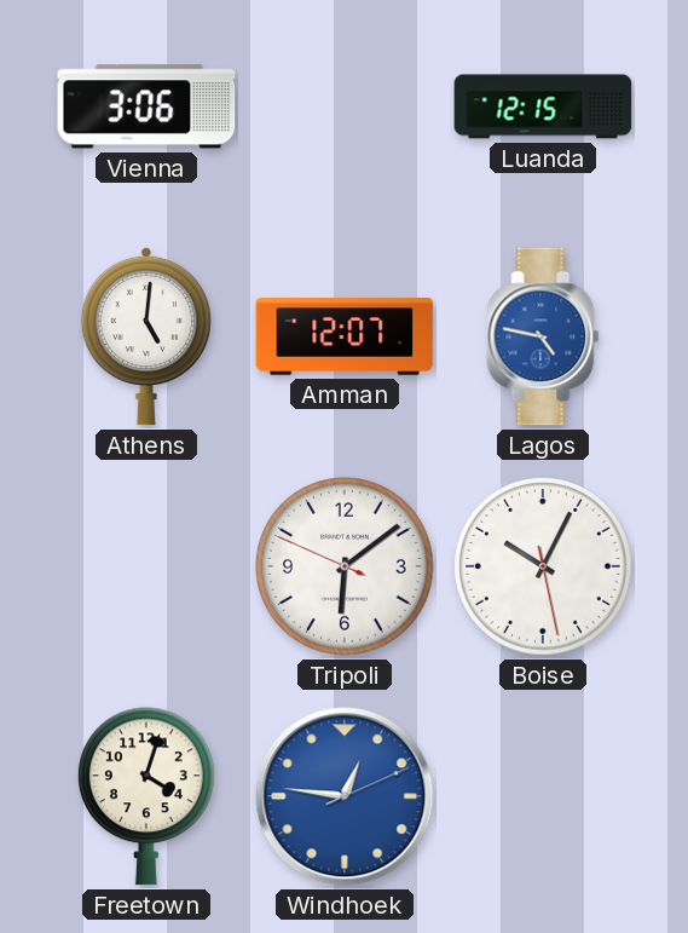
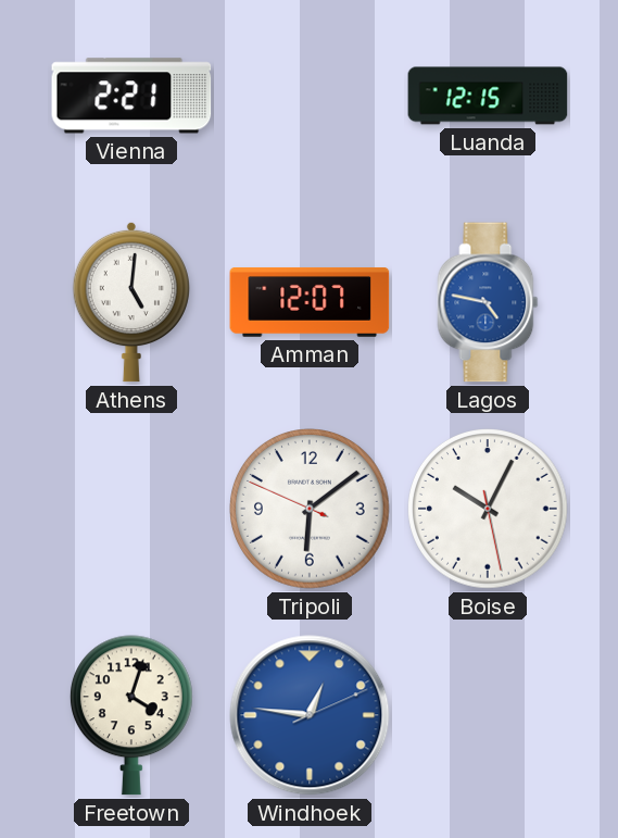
Vienna: 3:06 -> 2:21 (131, 96)
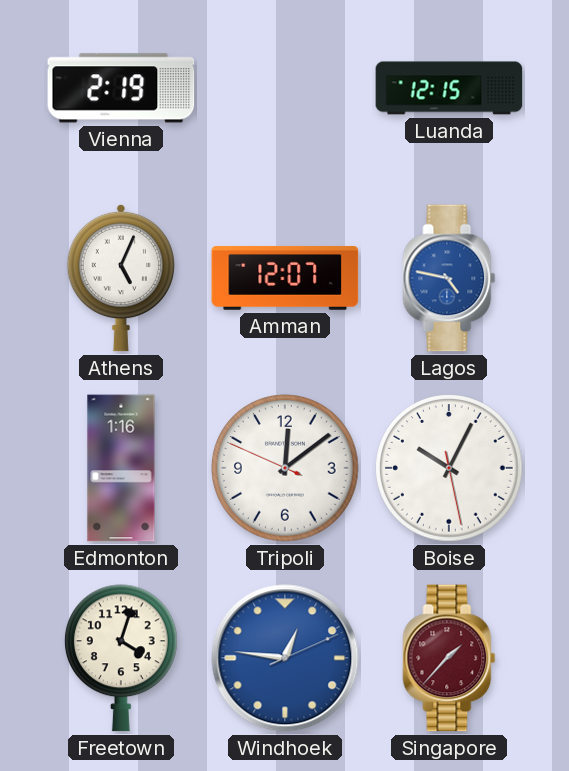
Vienna: 2:21 -> 2:19 (121, 88)
Athens: 5:01 -> 5:04 (121, 278)
Edmonton: none -> 1:16 (121, 468)
Tripoli: 6:08 -> 12:08 (286, 469)
Singapore: none -> 1:37 (449, 658)
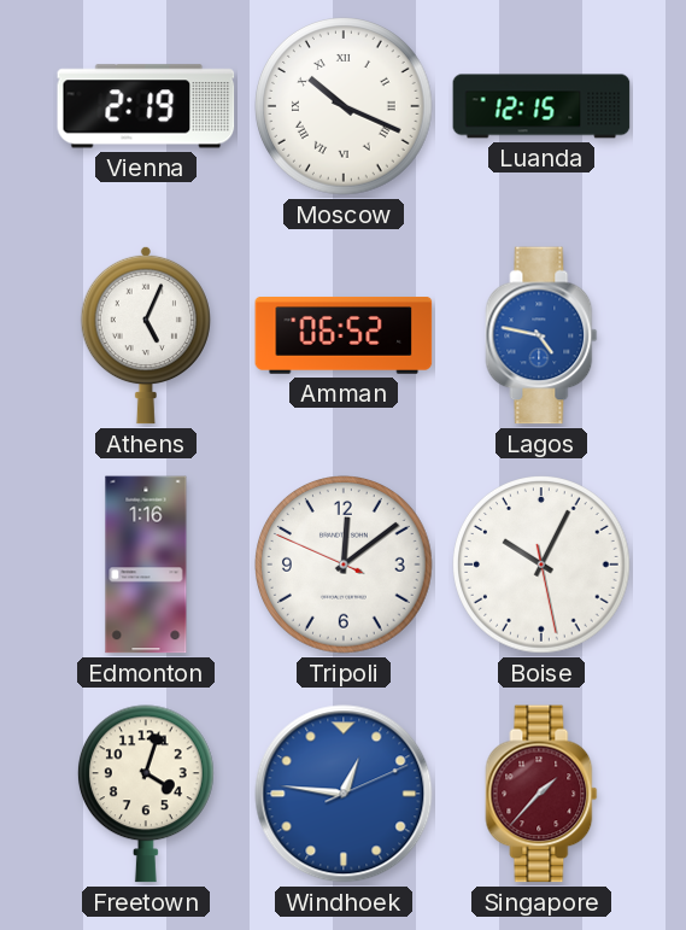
Moscow: none -> 10:19 (345, 107)
Amman: 12:07 -> 06:52 (344, 337)
